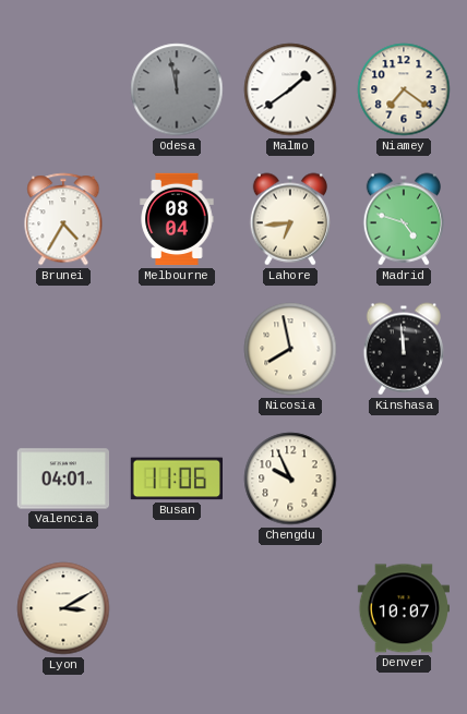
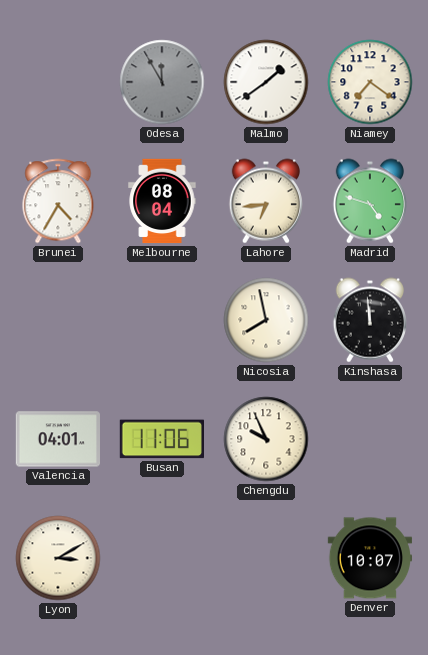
Odesa: 11:58 -> 11:55 (162, 82)
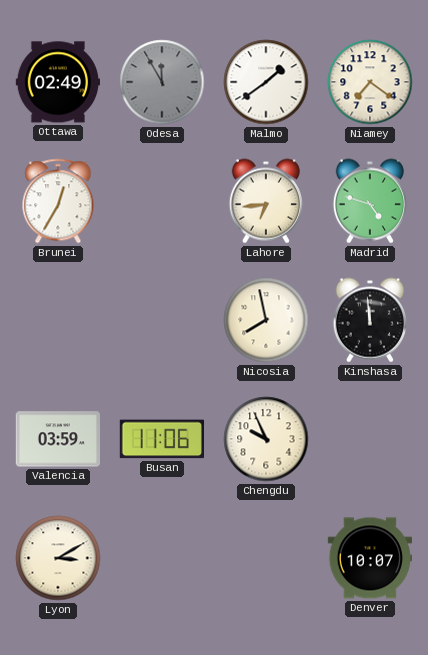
Ottawa: none -> 02:49 (57, 82)
Brunei: 4:35 -> 12:35 (58, 201)
Melbourne: 08:04 -> none (162, 201)
Valencia: 04:01 -> 03:59 (57, 439)
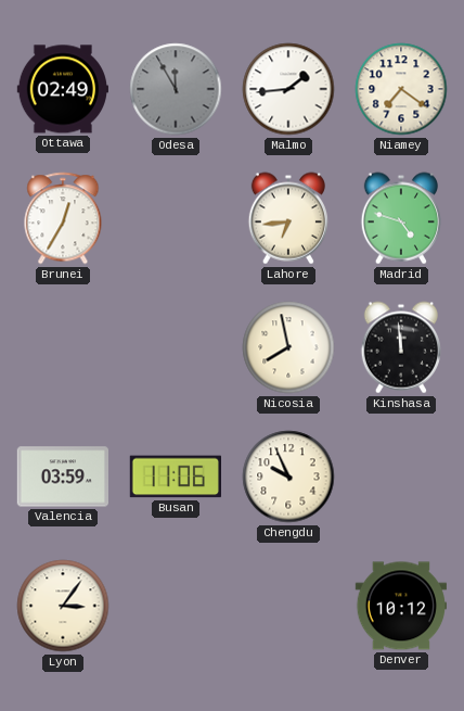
Malmo: 1:39 -> 1:44 (288, 89)
Lyon: 3:10 -> 3:06 (63, 606)
Denver: 10:07 -> 10:12 (400, 606)
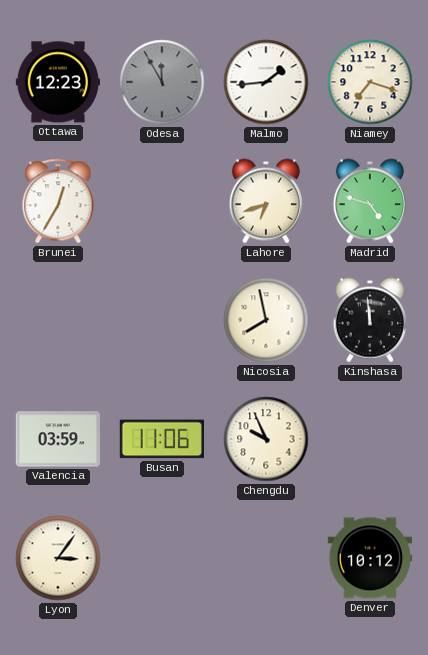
Ottawa: 02:49 -> 12:23 (57, 82)
Niamey: 7:21 -> 7:18 (370, 82)
Lahore: 6:44 -> 6:42 (265, 201)
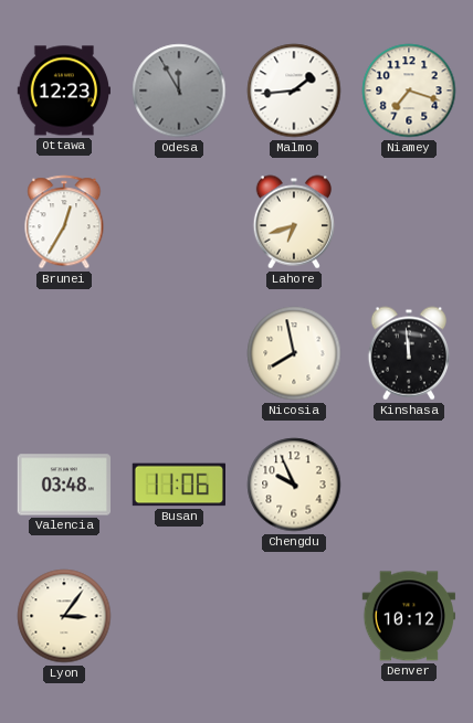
Madrid: 4:48 -> none (369, 201)
Valencia: 03:59 -> 03:48 (63, 485)
